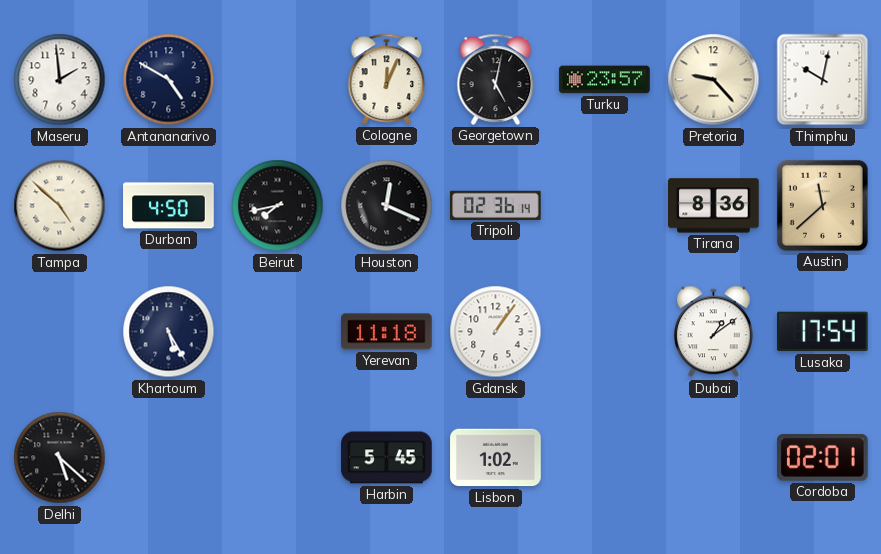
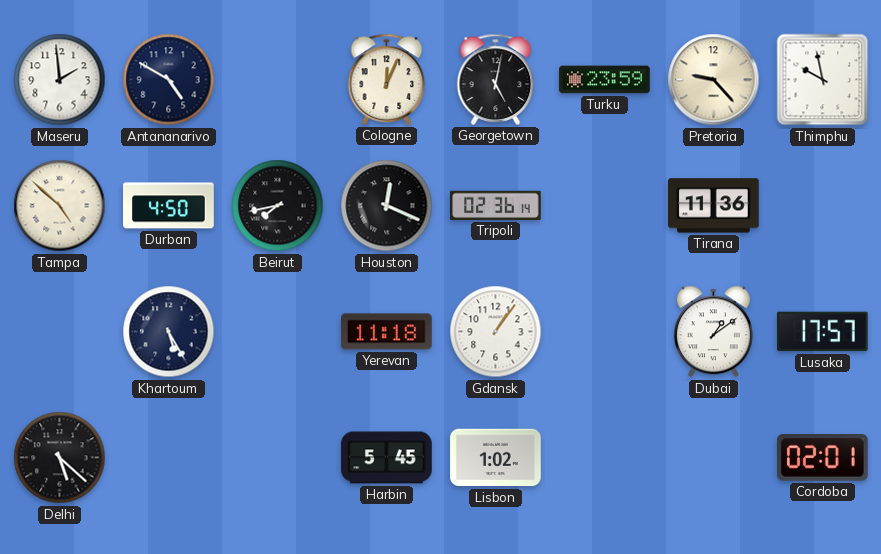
Turku: 23:57 -> 23:59 (605, 80)
Thimphu: 10:02 -> 9:58 (823, 80)
Tirana: 8:36 -> 11:36 (714, 206)
Austin: 11:38 -> none (822, 205)
Lusaka: 17:54 -> 17:57 (823, 332)
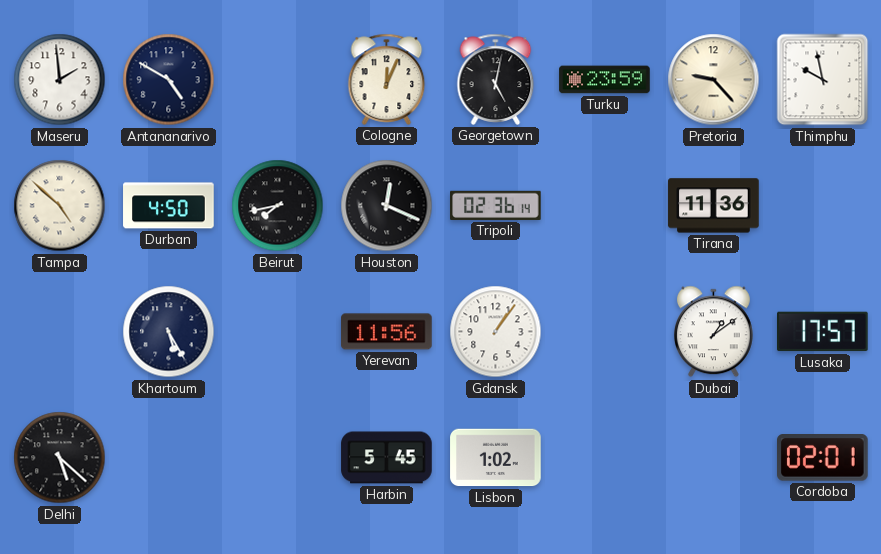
Yerevan: 11:18 -> 11:56 (387, 332)
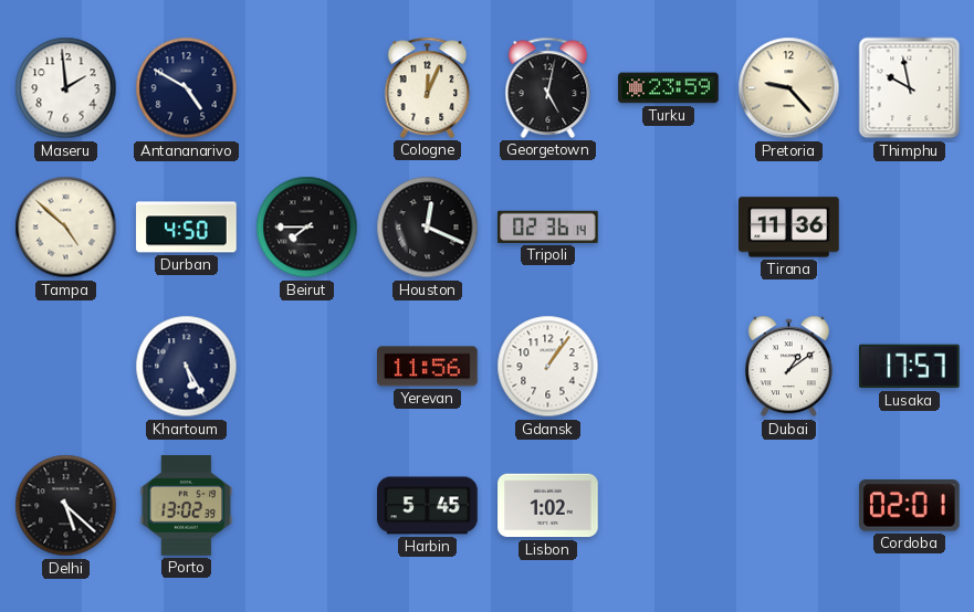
Beirut: 7:43 -> 7:45 (307, 228)
Porto: none -> 13:02 (187, 506)
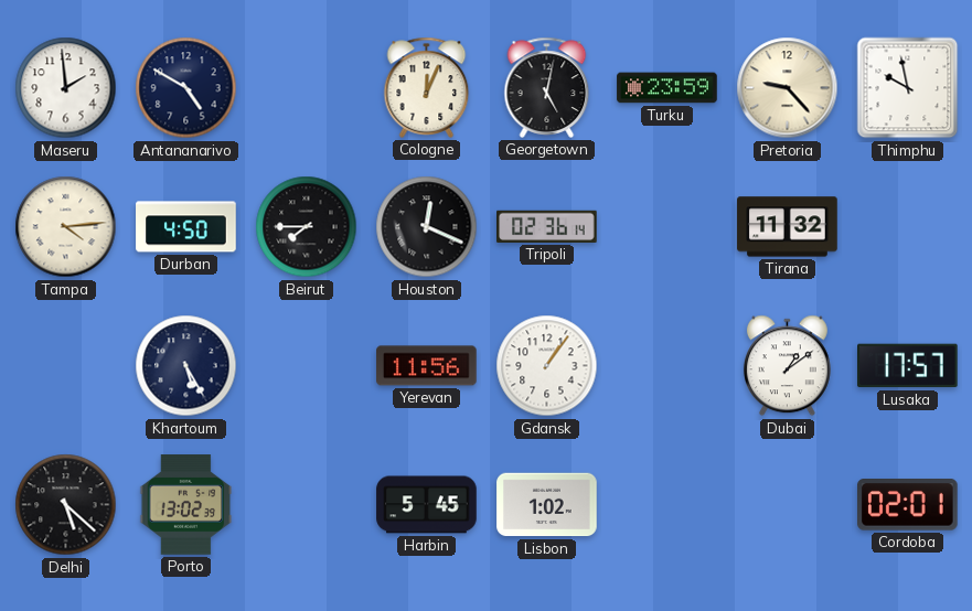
Tampa: 4:52 -> 4:14 (66, 227)
Tirana: 11:36 -> 11:32 (788, 227)
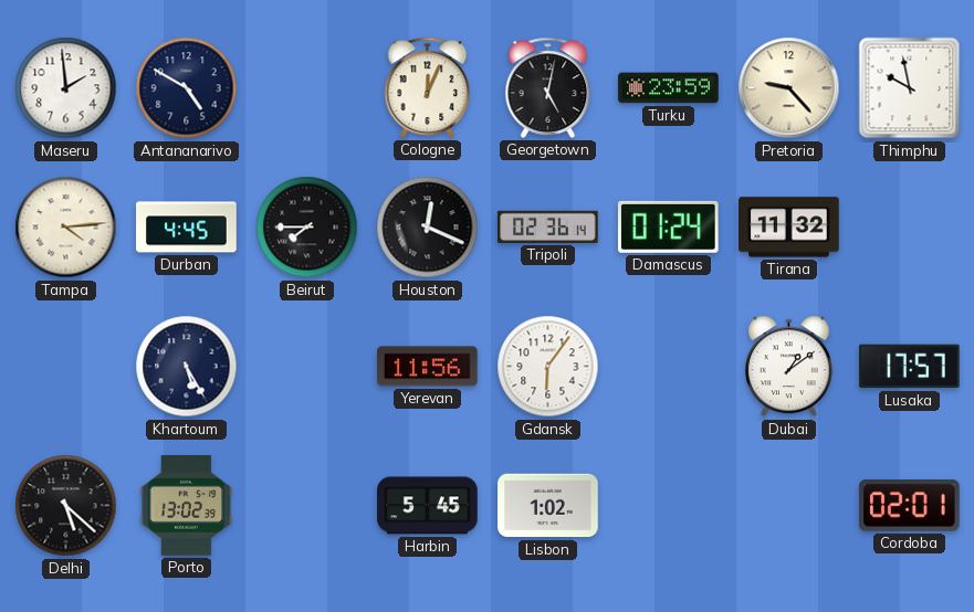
Durban: 4:50 -> 4:45 (187, 228)
Damascus: none -> 01:24 (668, 226)
Gdansk: 1:06 -> 6:06 (548, 367)
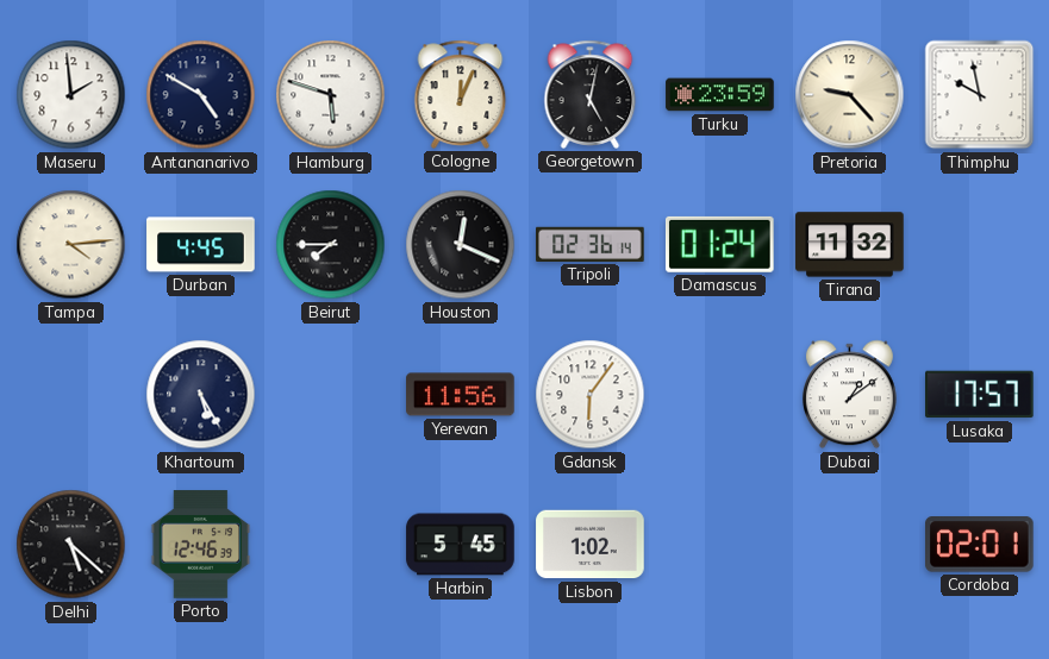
Hamburg: none -> 5:48 (331, 95)
Porto: 13:02 -> 12:46 (201, 545)
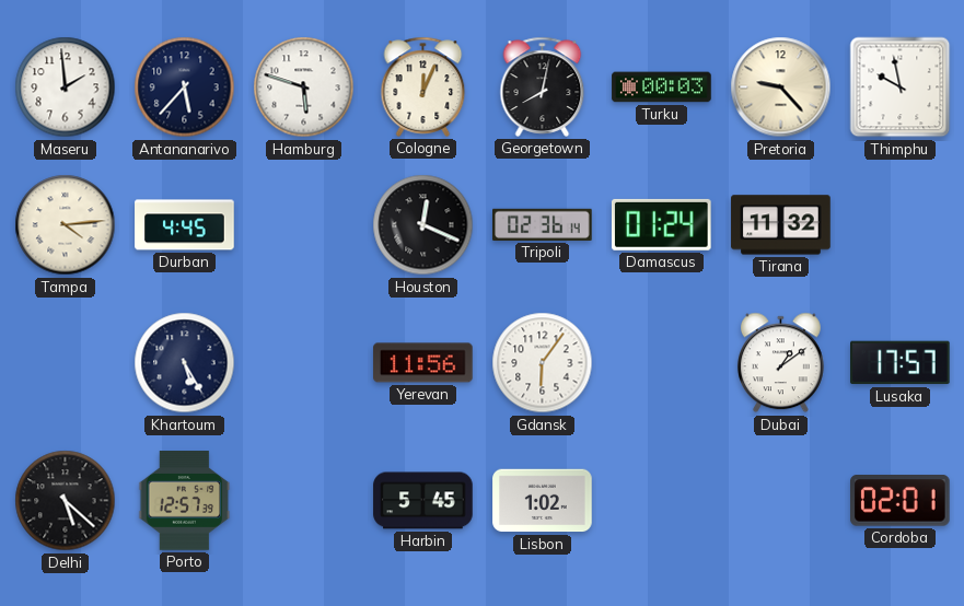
Antananarivo: 4:50 -> 5:37 (185, 88)
Georgetown: 5:02 -> 8:02 (543, 86)
Turku: 23:59 -> 00:03 (662, 88)
Beirut: 7:45 -> none (331, 245)
Porto: 12:46 -> 12:57 (185, 501)
